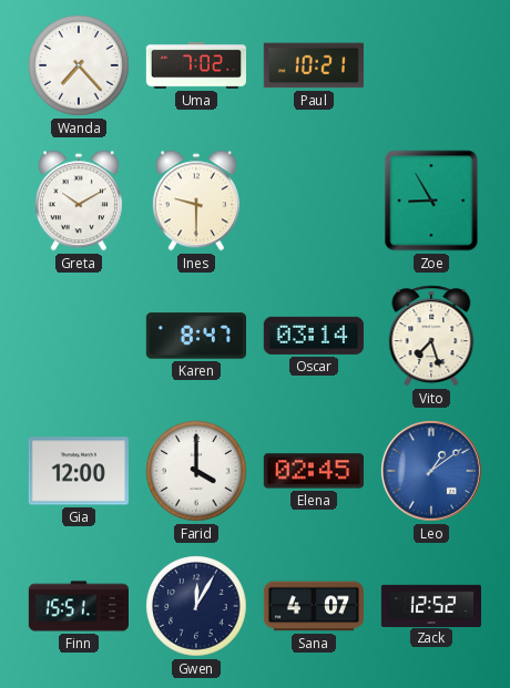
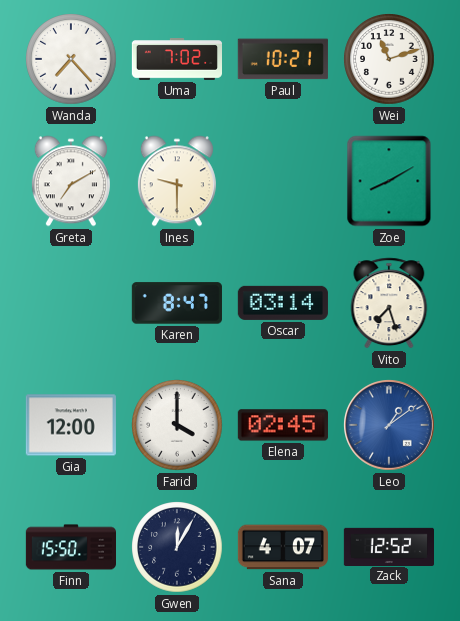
Wei: none -> 11:12 (389, 59)
Greta: 10:10 -> 7:10 (71, 181)
Zoe: 8:55 -> 8:10 (389, 181)
Finn: 15:51 -> 15:50 (70, 547)
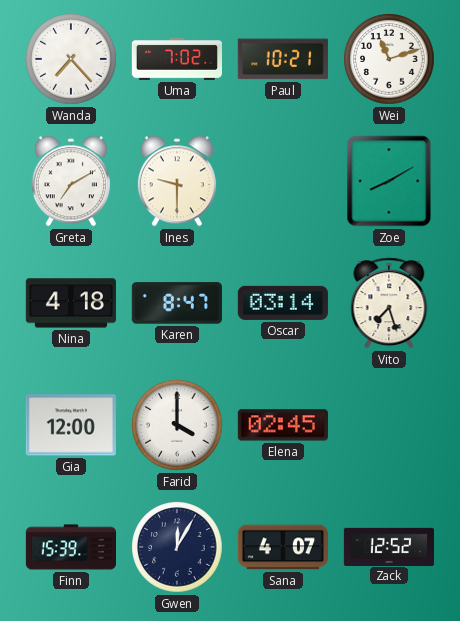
Nina: none -> 4:18 (71, 303)
Leo: 1:09 -> none (390, 426)
Finn: 15:50 -> 15:39 (70, 547)
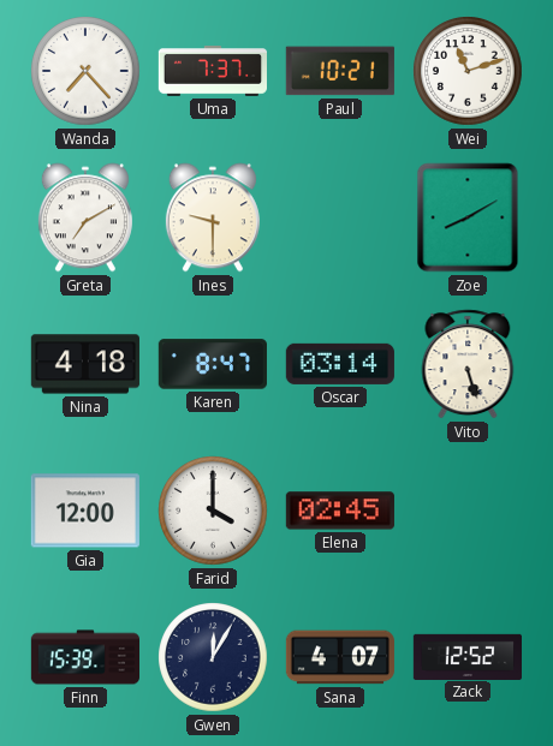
Uma: 7:02 -> 7:37 (212, 71)
Vito: 7:27 -> 5:27 (468, 364)
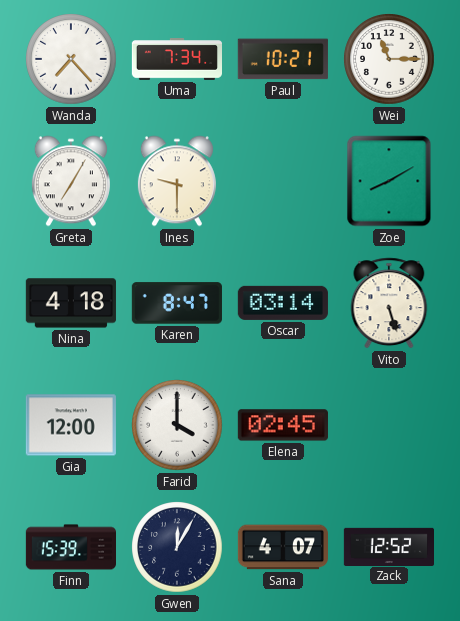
Uma: 7:37 -> 7:34 (176, 59)
Wei: 11:12 -> 11:15 (389, 59)
Greta: 7:10 -> 7:05 (71, 181)
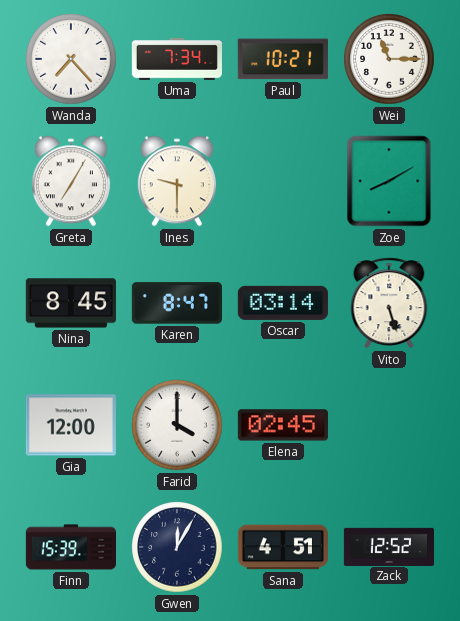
Nina: 4:18 -> 8:45 (71, 303)
Sana: 4:07 -> 4:51 (283, 547)
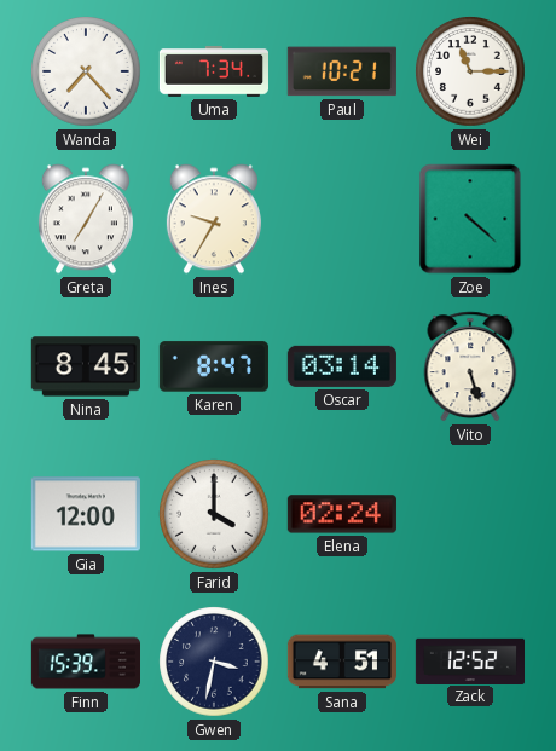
Ines: 9:30 -> 9:35 (214, 219)
Zoe: 8:10 -> 4:22 (470, 219)
Elena: 02:45 -> 02:24 (342, 514)
Gwen: 12:05 -> 3:32 (214, 662)
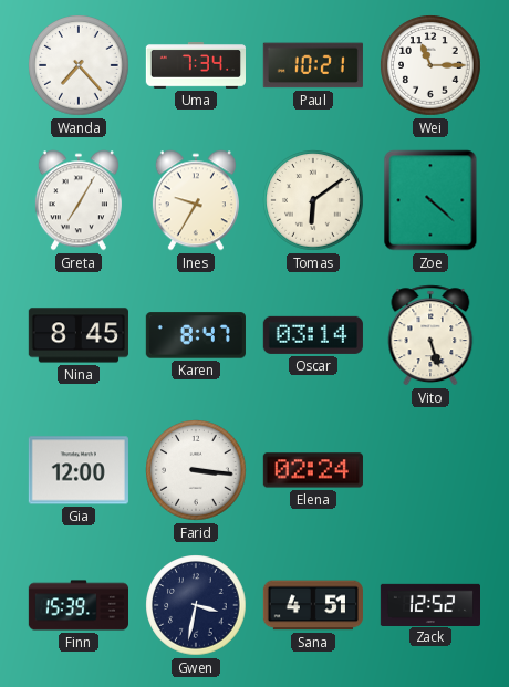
Tomas: none -> 6:09 (313, 200)
Farid: 4:00 -> 3:16 (196, 470)
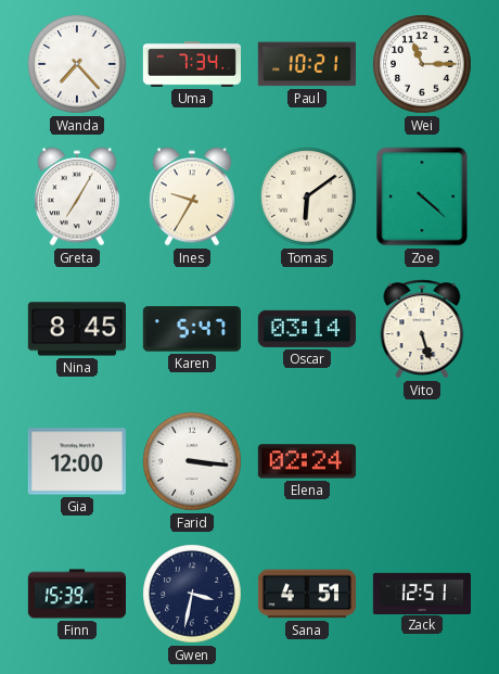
Karen: 8:47 -> 5:47 (192, 329)
Zack: 12:52 -> 12:51 (421, 593)
